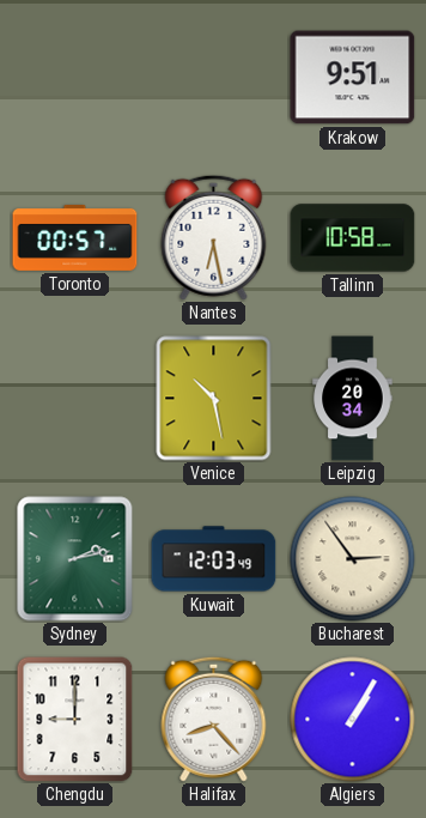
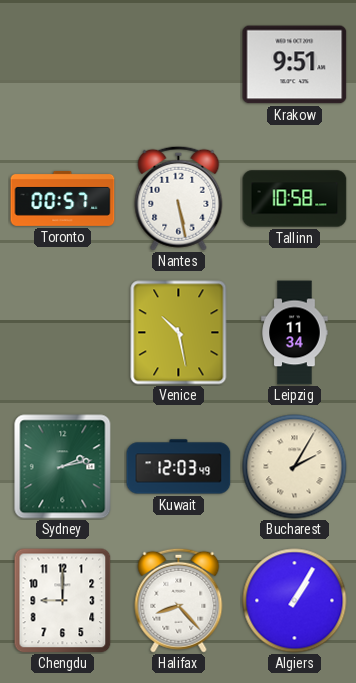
Nantes: 6:28 -> 5:28 (179, 198)
Leipzig: 20:34 -> 11:34 (295, 333)
Bucharest: 2:54 -> 2:05 (295, 467)
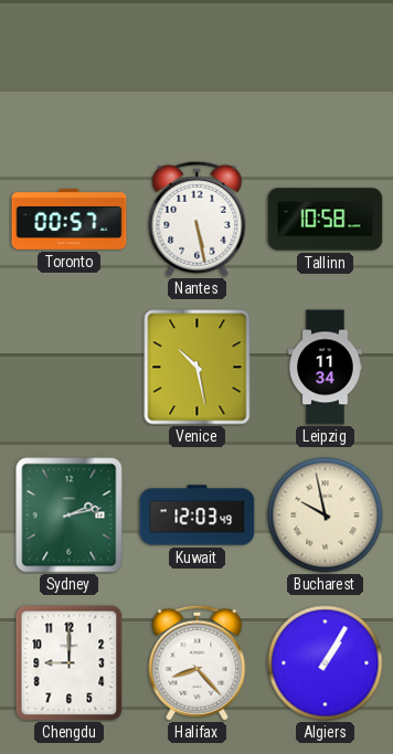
Krakow: 9:51 -> none (295, 65)
Bucharest: 2:05 -> 9:58 (326, 516)
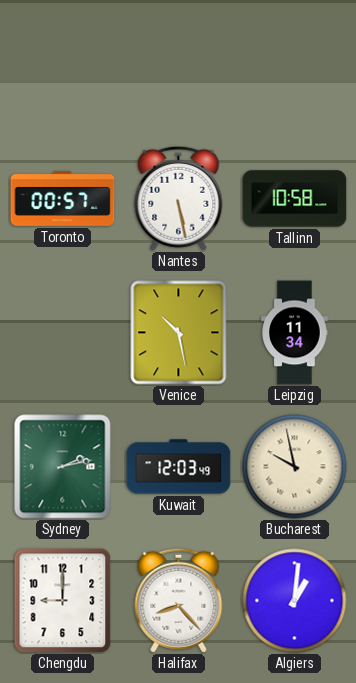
Algiers: 1:05 -> 1:01 (295, 601)
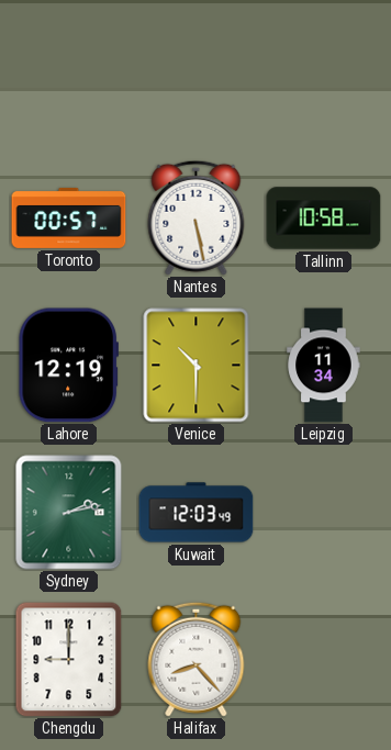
Lahore: none -> 12:19 (68, 366)
Venice: 10:28 -> 10:30 (197, 366)
Bucharest: 9:58 -> none (295, 467)
Algiers: 1:01 -> none (295, 601)
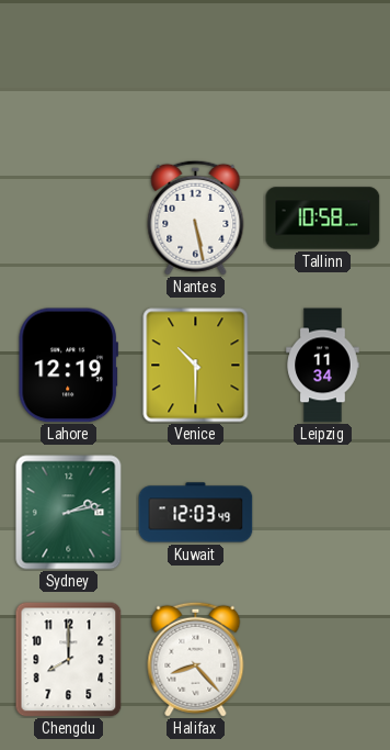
Toronto: 00:57 -> none (69, 217)
Chengdu: 9:00 -> 8:00 (69, 660)
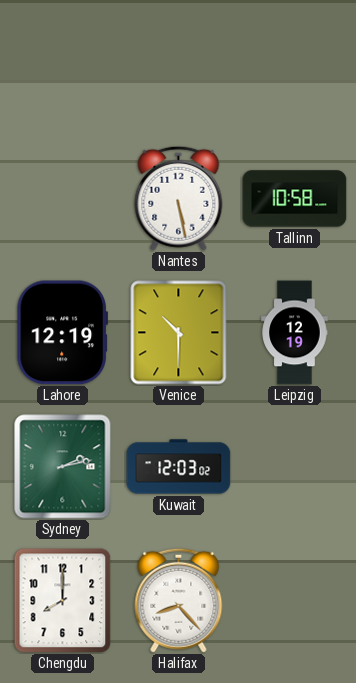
Leipzig: 11:34 -> 12:19 (295, 333)
Kuwait: 12:03:49 -> 12:03:02 (179, 467)
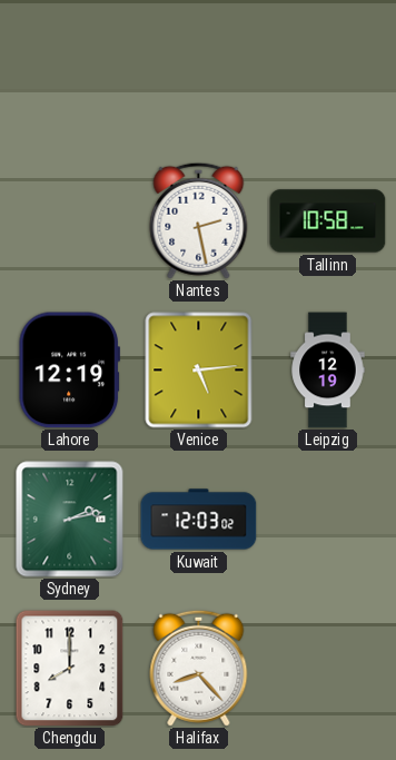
Nantes: 5:28 -> 2:28 (199, 220)
Venice: 10:30 -> 5:14 (199, 371)
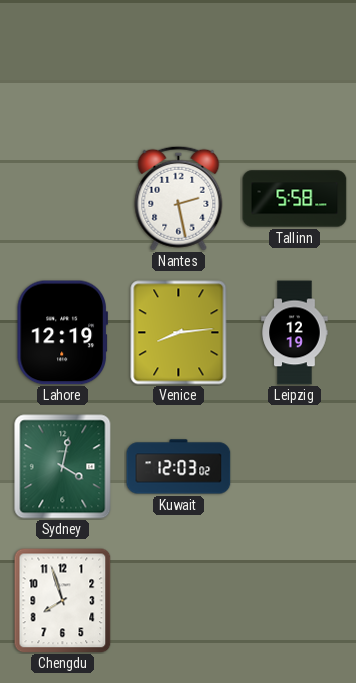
Tallinn: 10:58 -> 5:58 (295, 199)
Venice: 5:14 -> 8:14 (179, 333)
Sydney: 2:13 -> 4:02 (63, 467)
Chengdu: 8:00 -> 7:57 (63, 601)
Halifax: 8:23 -> none (199, 668)
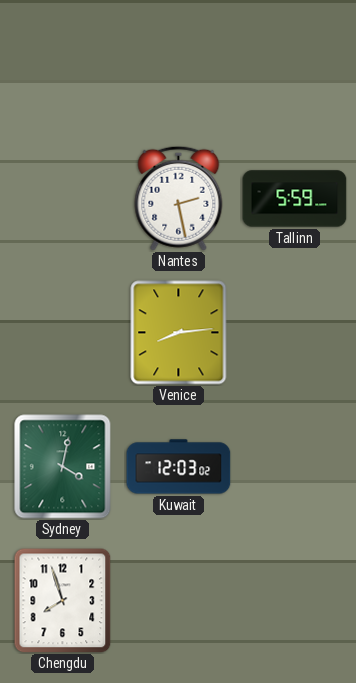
Tallinn: 5:58 -> 5:59 (295, 199)
Lahore: 12:19 -> none (62, 333)
Leipzig: 12:19 -> none (295, 333)
